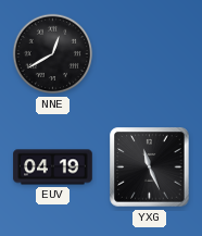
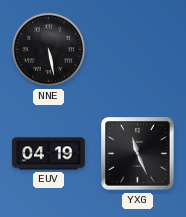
NNE: 12:40 -> 5:28 (49, 50)
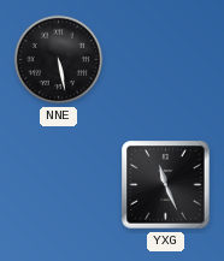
EUV: 04:19 -> none (49, 154)
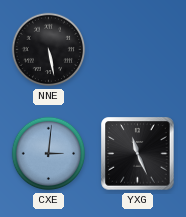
CXE: none -> 3:01 (49, 154)
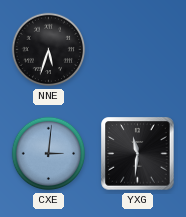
NNE: 5:28 -> 5:33 (49, 50)
YXG: 11:26 -> 11:31 (138, 154)
